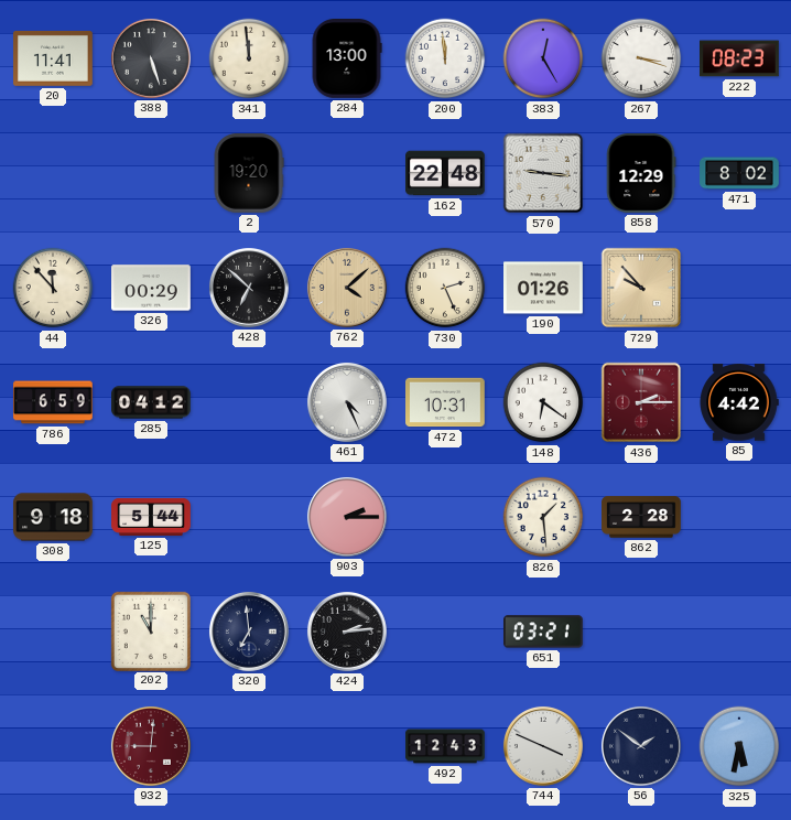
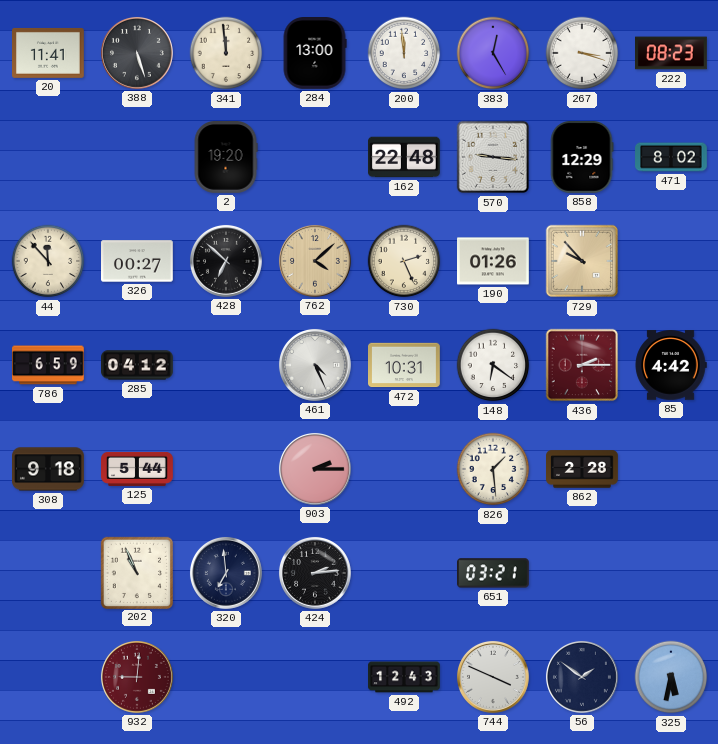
326: 00:29 -> 00:27 (138, 261)
202: 11:00 -> 10:56 (136, 572)
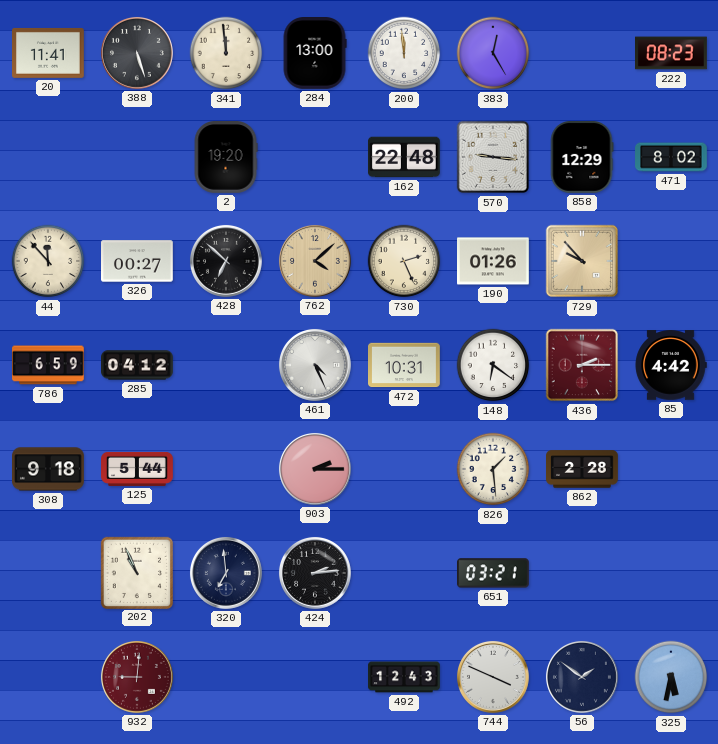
267: 3:18 -> none (582, 53)
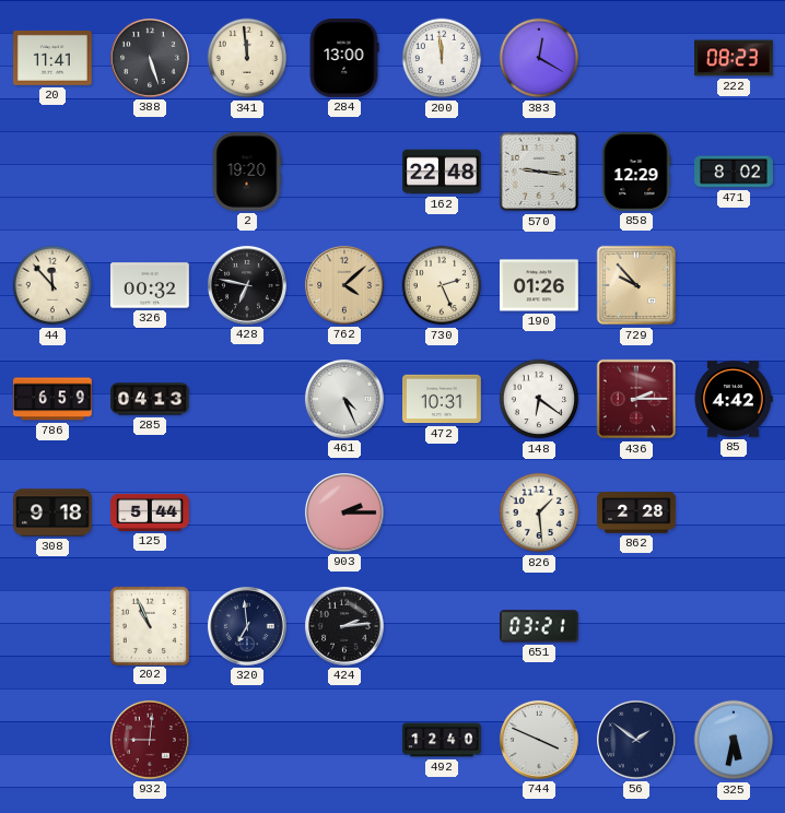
383: 12:25 -> 12:20 (539, 58)
326: 00:27 -> 00:32 (151, 285)
428: 6:52 -> 6:47 (247, 285)
285: 04:12 -> 04:13 (151, 399)
492: 12:43 -> 12:40 (442, 740)
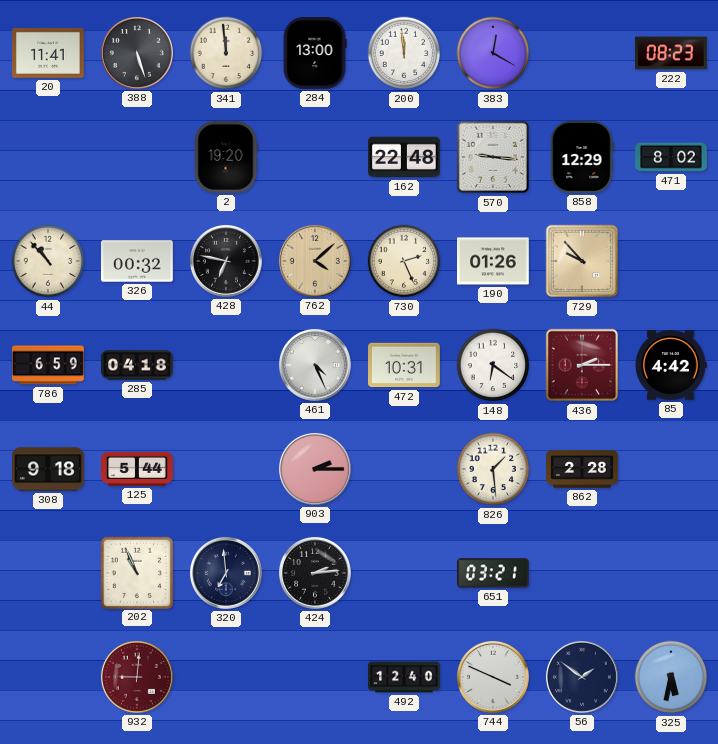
44: 11:53 -> 10:53 (48, 261)
285: 04:13 -> 04:18 (138, 365)
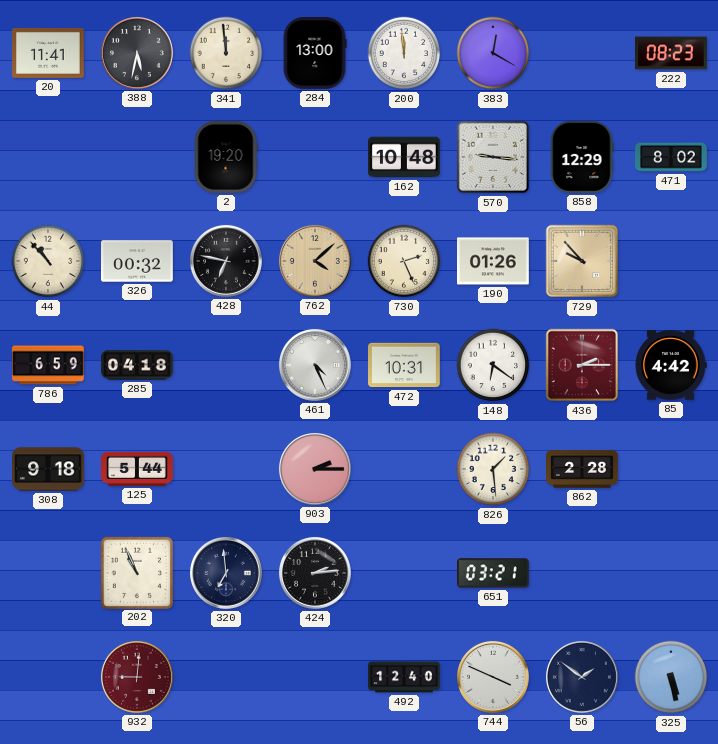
388: 5:27 -> 5:32 (137, 53)
162: 22:48 -> 10:48 (404, 157)
325: 5:32 -> 5:28 (671, 677)
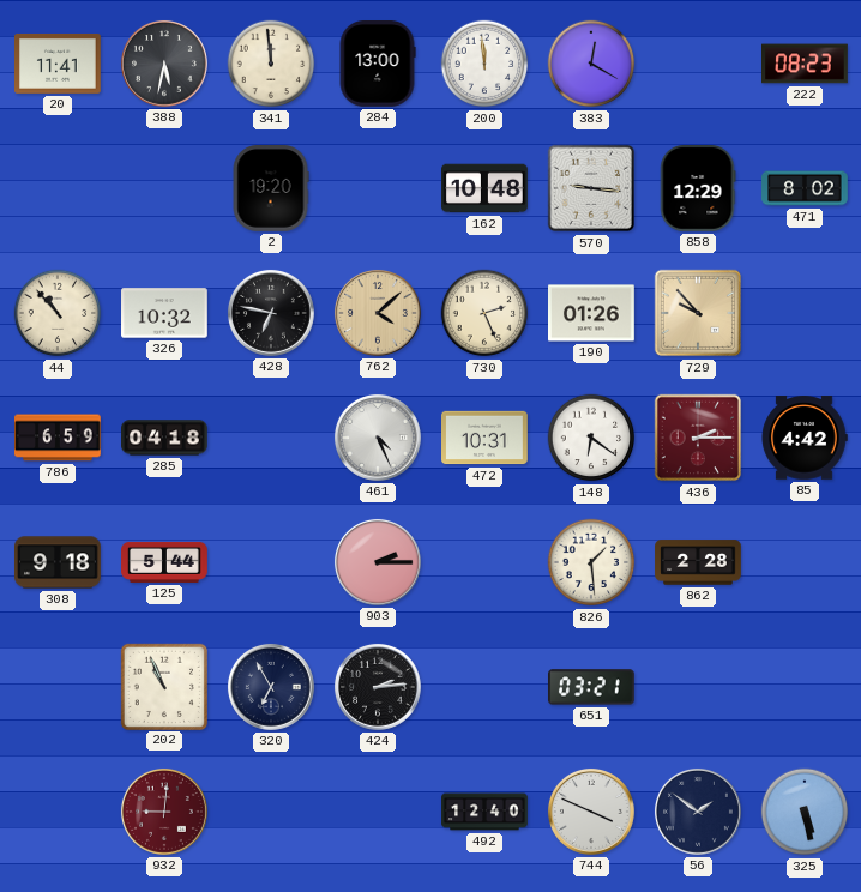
326: 00:32 -> 10:32 (165, 313)
320: 6:59 -> 6:55 (271, 687)
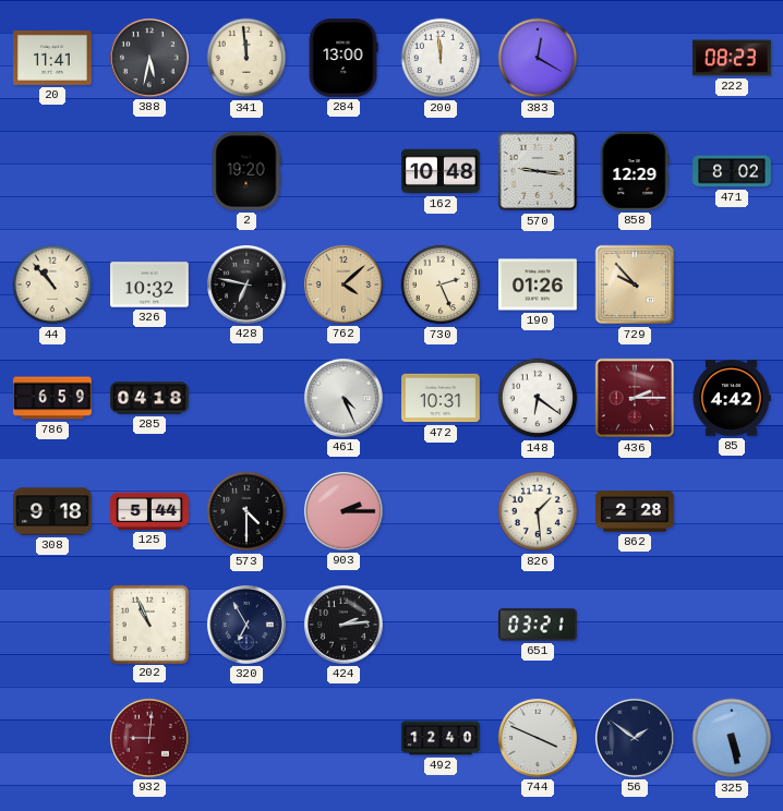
573: none -> 4:30 (246, 511)
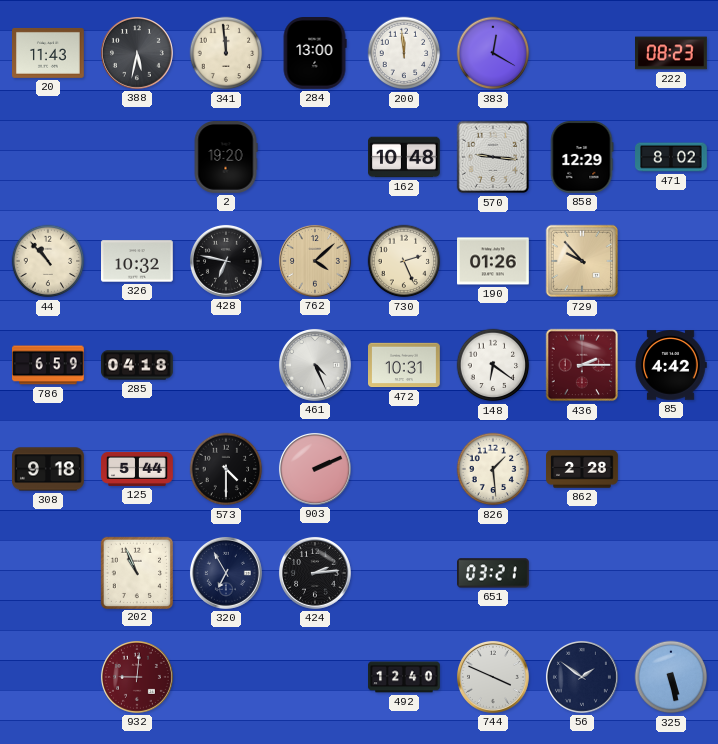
20: 11:41 -> 11:43 (49, 53)
903: 2:15 -> 2:11 (315, 469)
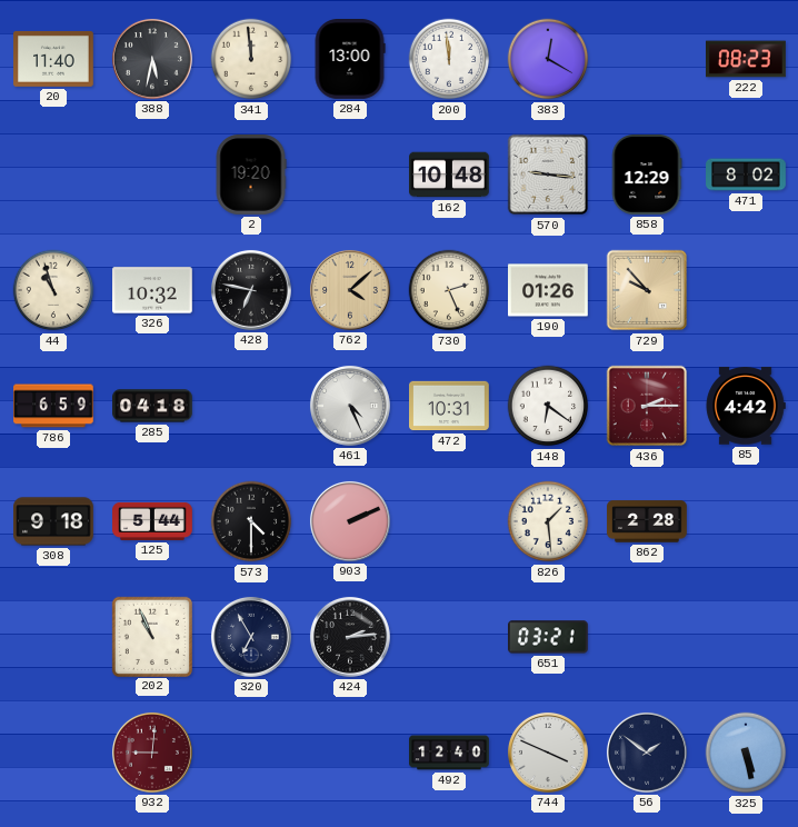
20: 11:43 -> 11:40 (54, 59)
44: 10:53 -> 10:57 (53, 290)
